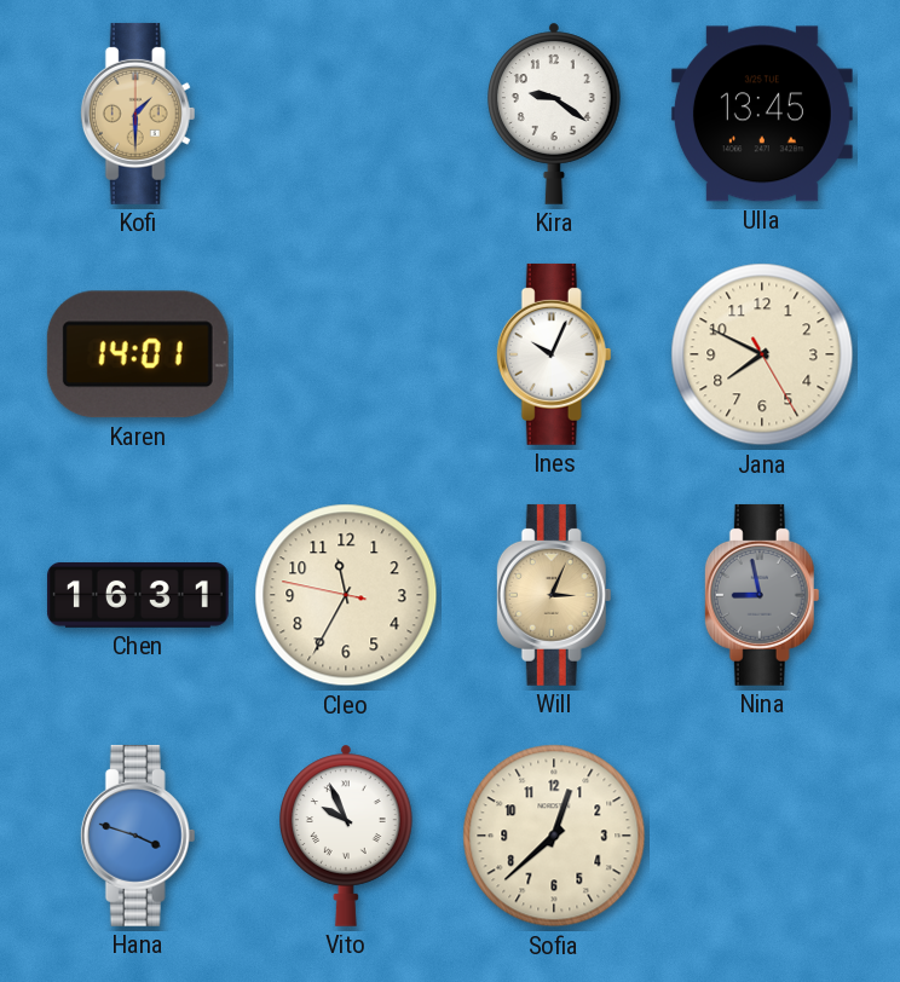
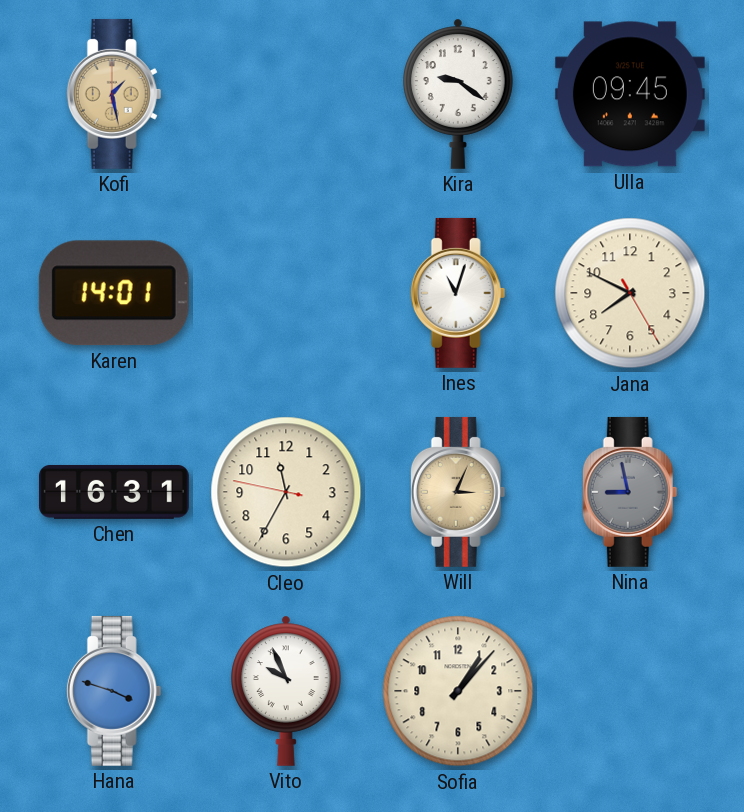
Kofi: 1:30 -> 1:28 (114, 94)
Ulla: 13:45 -> 09:45 (630, 94)
Ines: 10:04 -> 11:03 (458, 293)
Sofia: 12:38 -> 1:07 (458, 691)
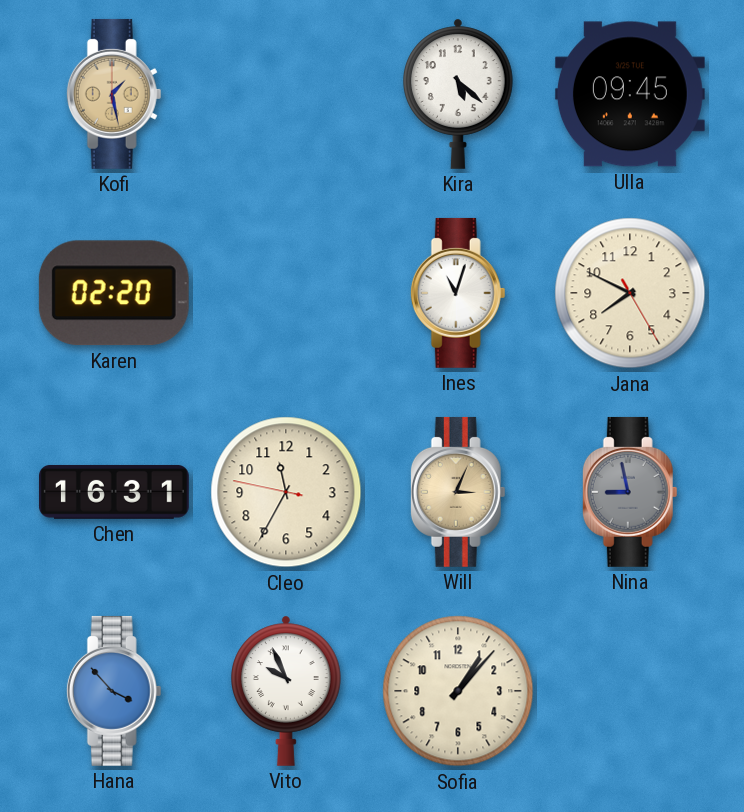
Kira: 9:21 -> 5:22 (459, 94)
Karen: 14:01 -> 02:20 (114, 293)
Hana: 3:48 -> 3:53 (114, 691)
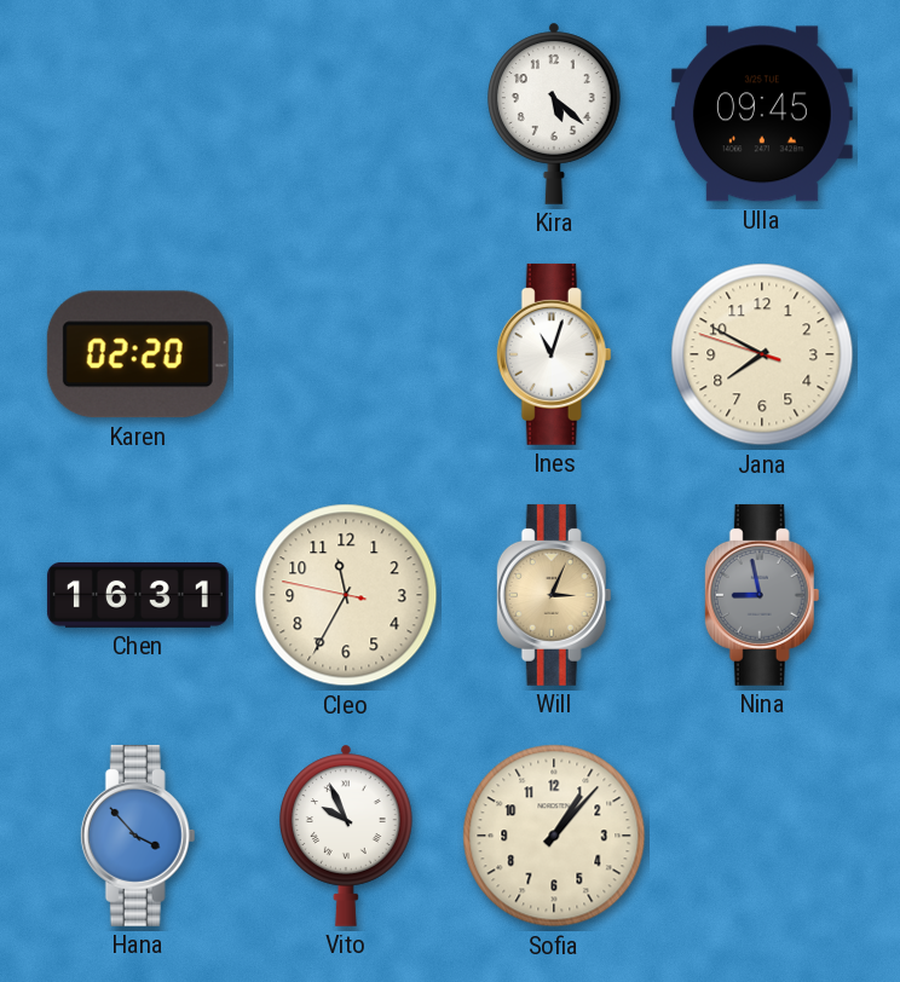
Kofi: 1:28 -> none (114, 94)
Jana: 7:49:25 -> 7:49:48 (762, 354)
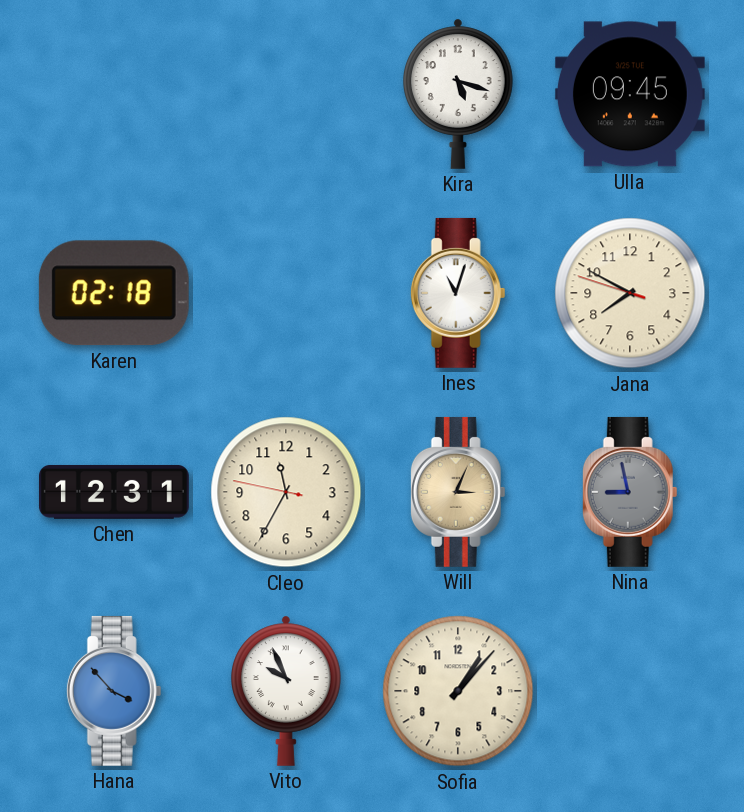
Kira: 5:22 -> 5:18 (459, 94)
Karen: 02:20 -> 02:18 (114, 293)
Chen: 16:31 -> 12:31 (114, 492)
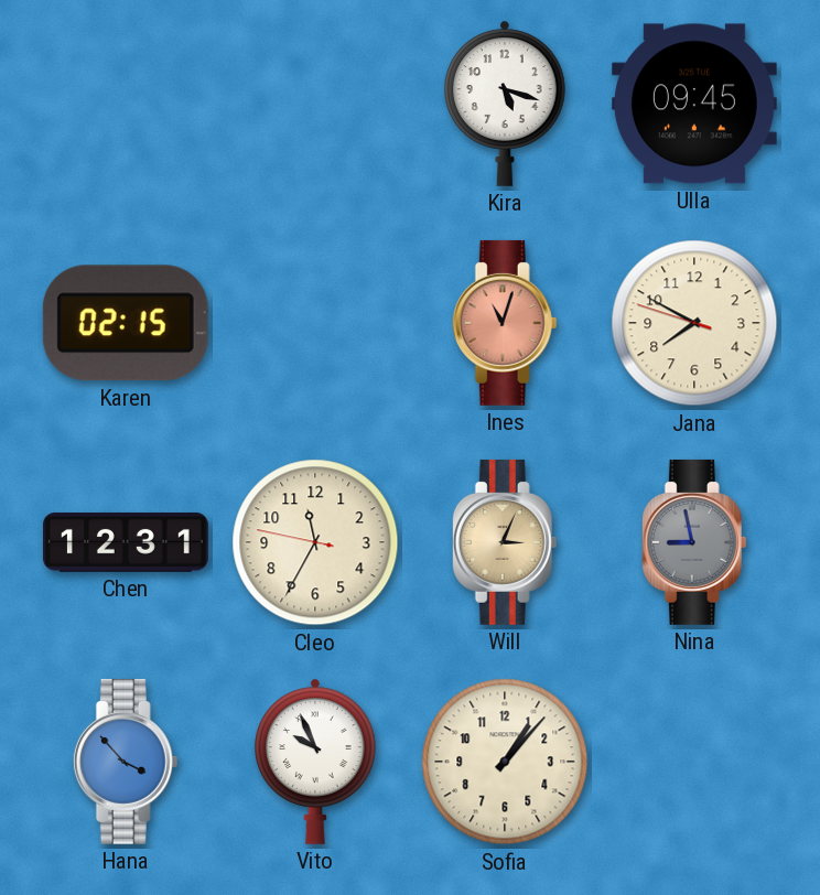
Karen: 02:18 -> 02:15 (126, 323)
Ines dial: white -> salmon (505, 323)
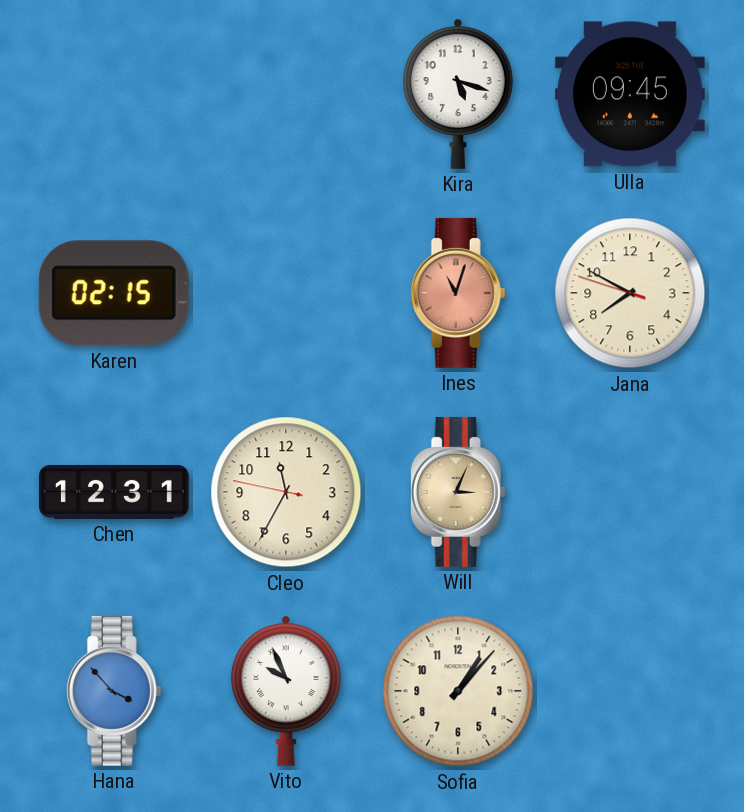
Nina: 8:58 -> none (694, 542)
